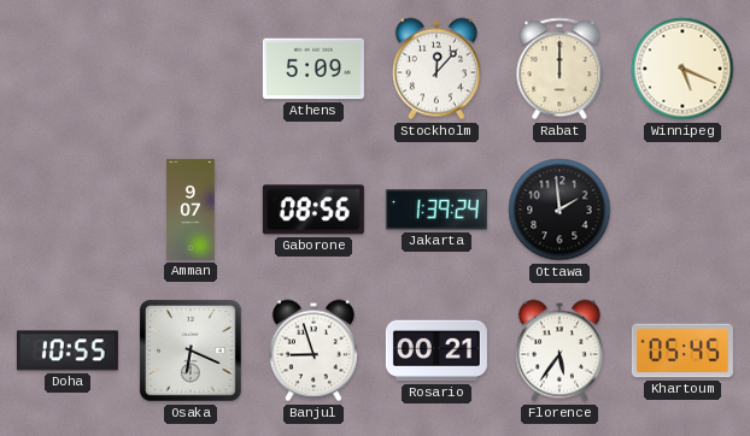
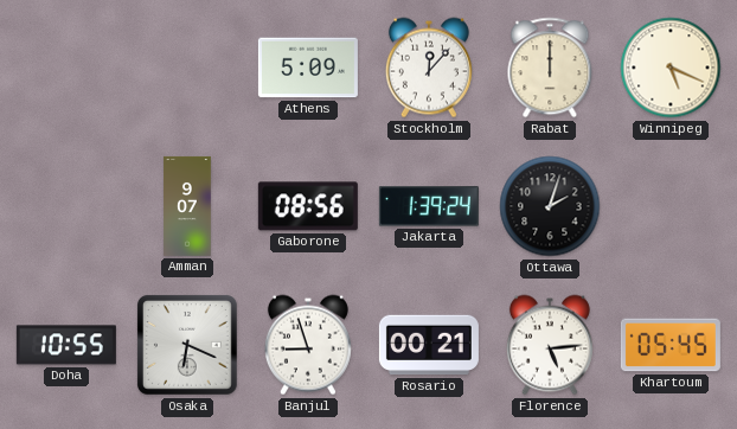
Ottawa: 1:59 -> 2:03 (550, 206)
Florence: 5:36 -> 5:14 (550, 345)
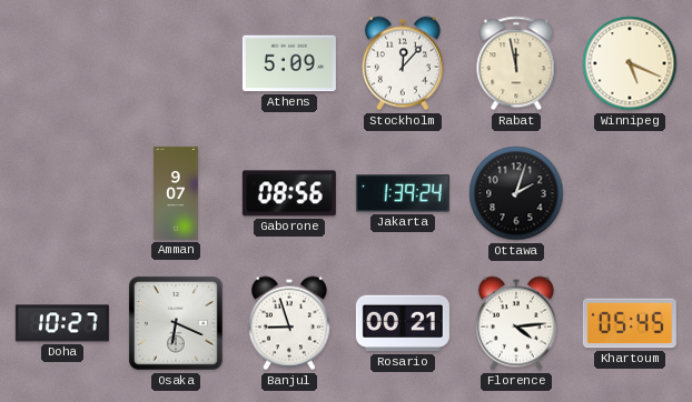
Rabat: 12:00 -> 11:58 (516, 63)
Doha: 10:55 -> 10:27 (62, 323)
Florence: 5:14 -> 4:14 (516, 323)
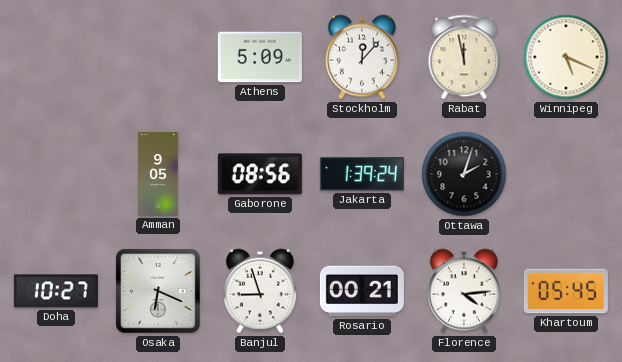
Amman: 9:07 -> 9:05 (158, 174)
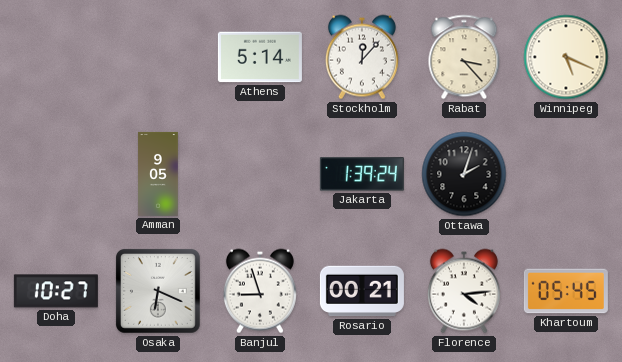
Athens: 5:09 -> 5:14 (260, 57)
Rabat: 11:58 -> 3:23 (464, 57)
Gaborone: 08:56 -> none (260, 174)
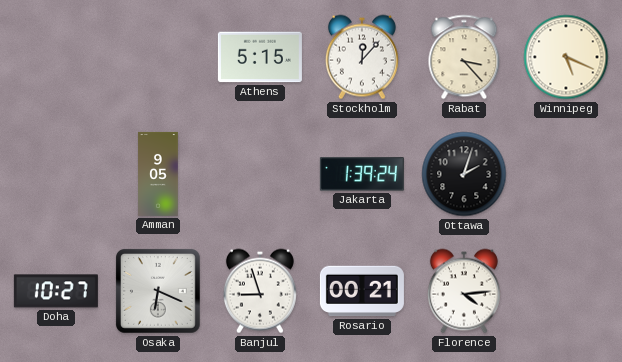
Athens: 5:14 -> 5:15 (260, 57)
Khartoum: 05:45 -> none (566, 291)
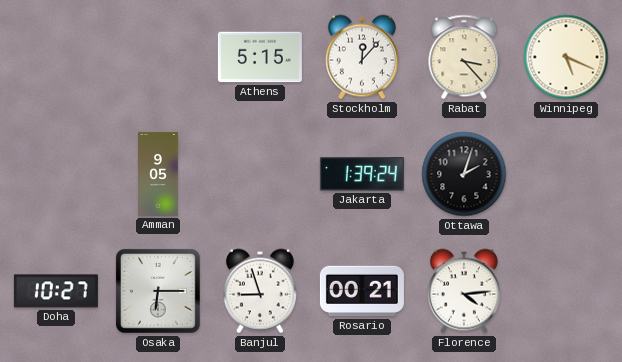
Osaka: 6:19 -> 6:15 (158, 291)
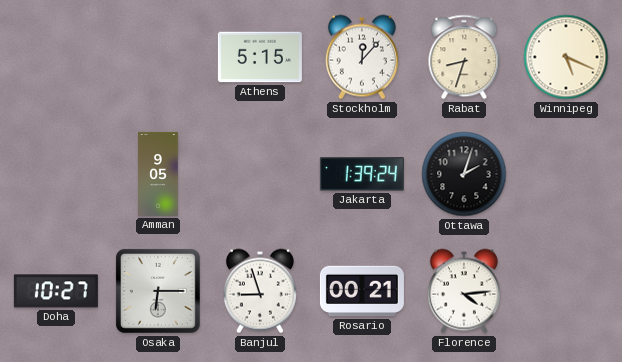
Rabat: 3:23 -> 8:33 (464, 57)
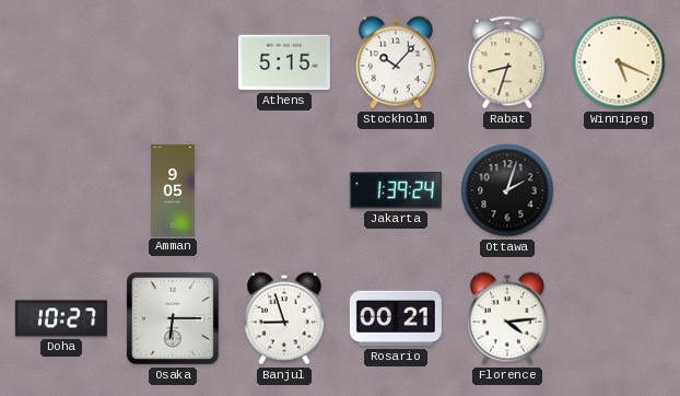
Stockholm: 12:07 -> 10:07 (396, 62)
